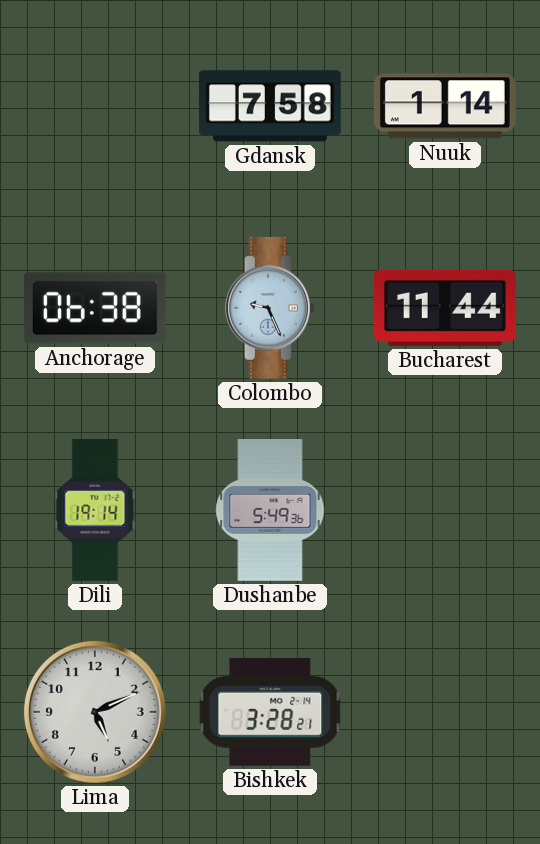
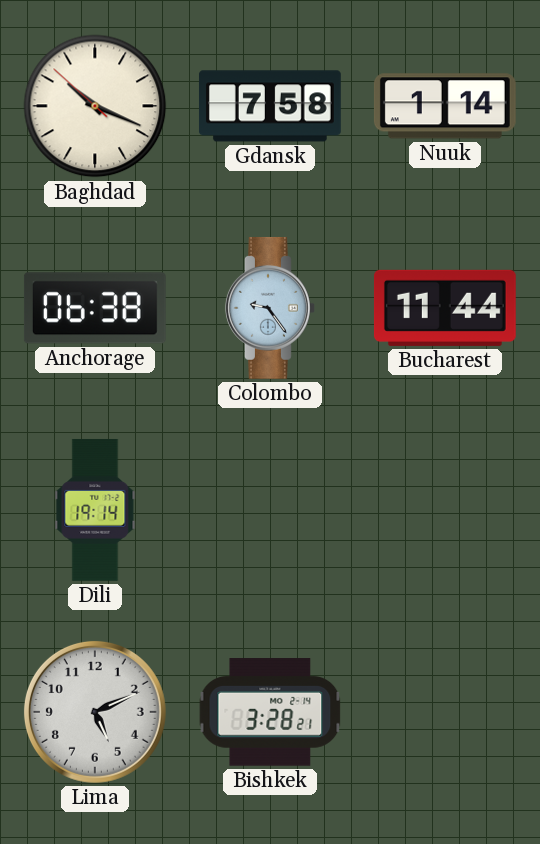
Baghdad: none -> 10:18 (95, 106)
Colombo: 9:26 -> 9:24 (270, 308)
Dushanbe: 5:49 -> none (270, 511)
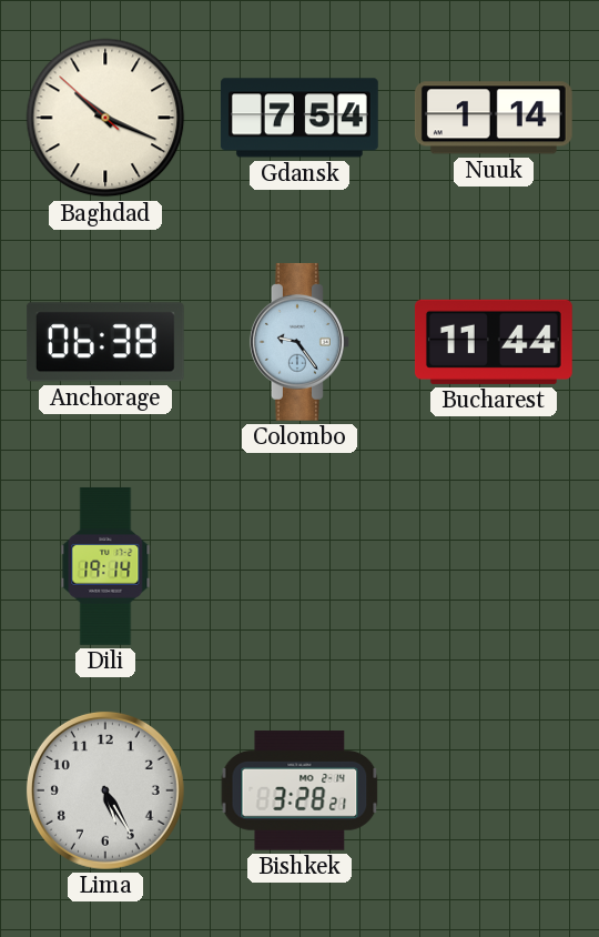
Gdansk: 7:58 -> 7:54 (299, 118)
Lima: 5:11 -> 5:25 (105, 790)
